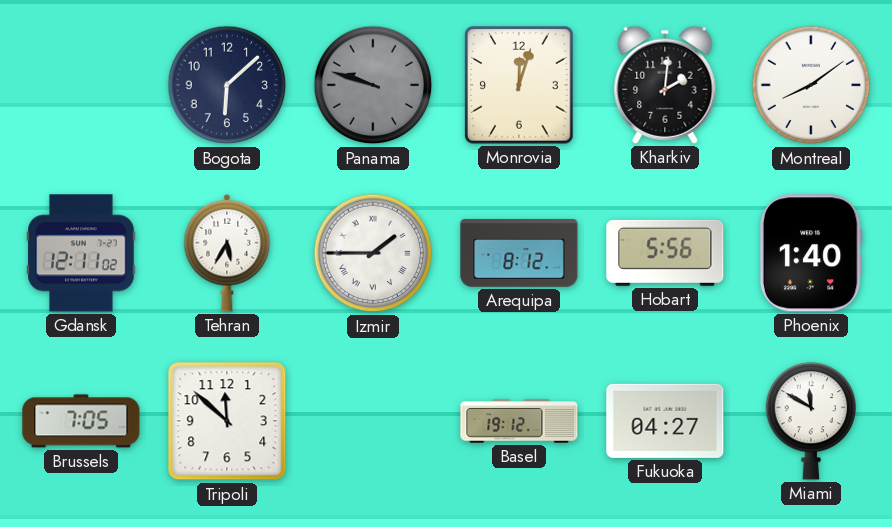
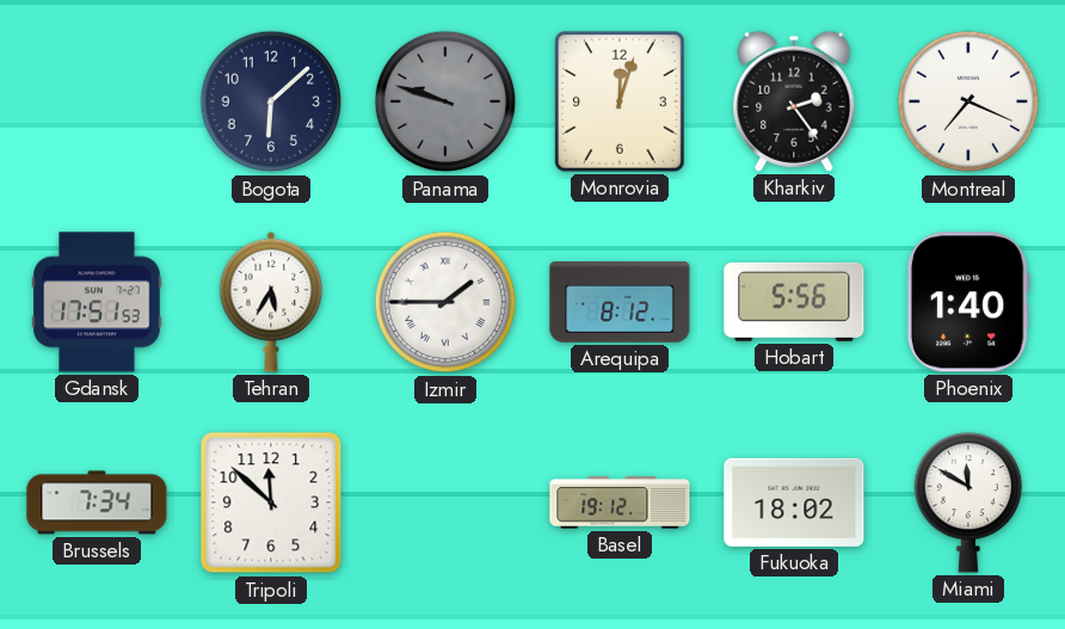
Kharkiv: 2:01 -> 2:24 (794, 101)
Montreal: 8:09 -> 7:19 (968, 101)
Gdansk: 12:11 -> 17:51 (97, 302)
Brussels: 7:05 -> 7:34 (97, 502)
Fukuoka: 04:27 -> 18:02 (794, 502)
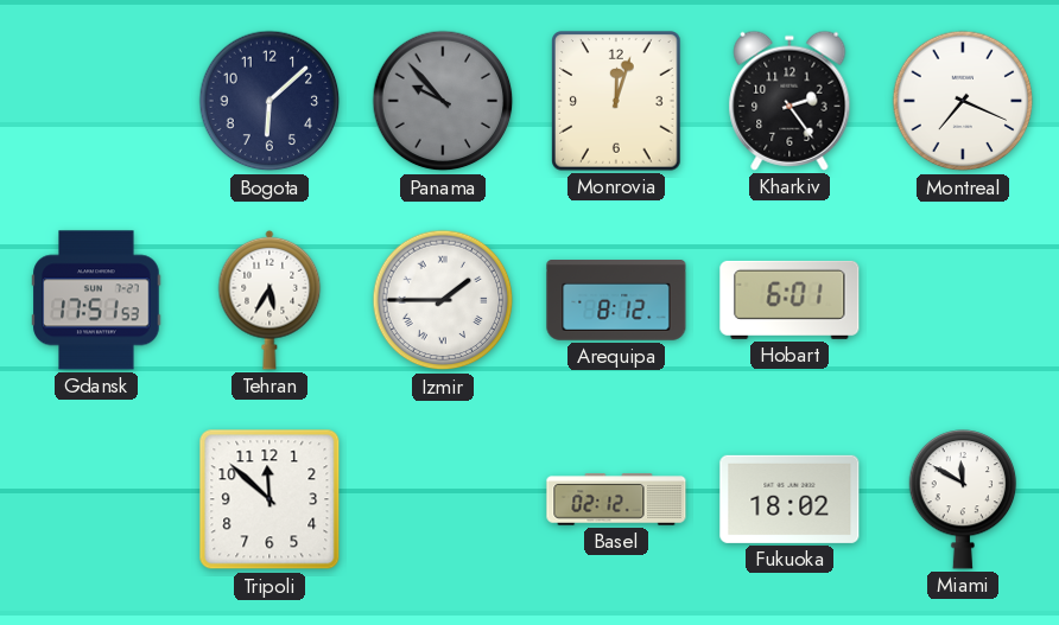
Panama: 9:48 -> 9:53 (443, 101)
Hobart: 5:56 -> 6:01 (790, 300)
Phoenix: 1:40 -> none (968, 302)
Brussels: 7:34 -> none (97, 502)
Basel: 19:12 -> 02:12 (616, 499)
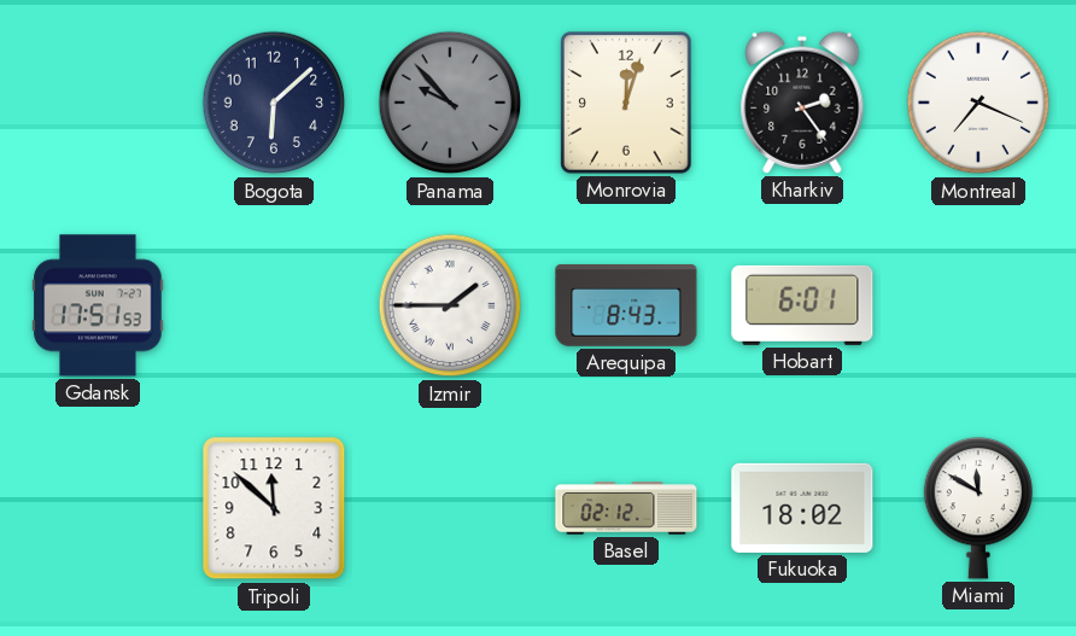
Tehran: 5:35 -> none (269, 300)
Arequipa: 8:12 -> 8:43 (626, 305)
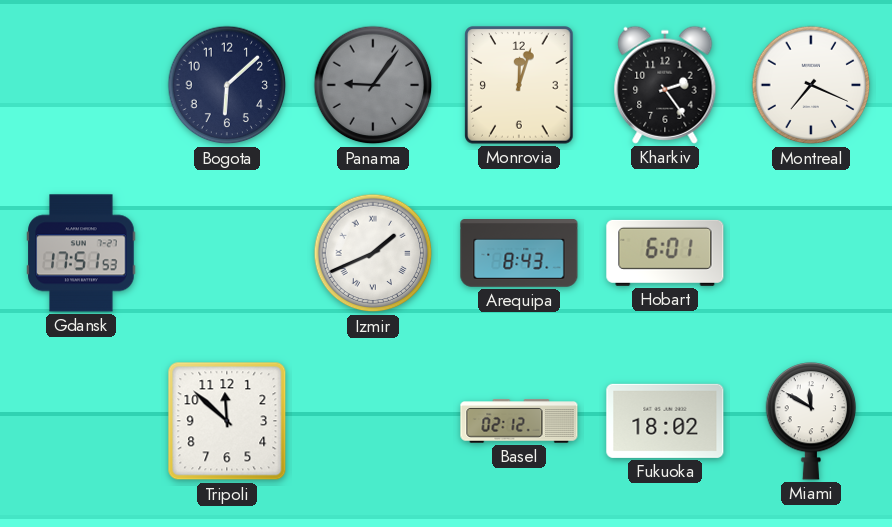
Panama: 9:53 -> 9:06 (373, 85)
Izmir: 1:45 -> 1:41 (373, 253)
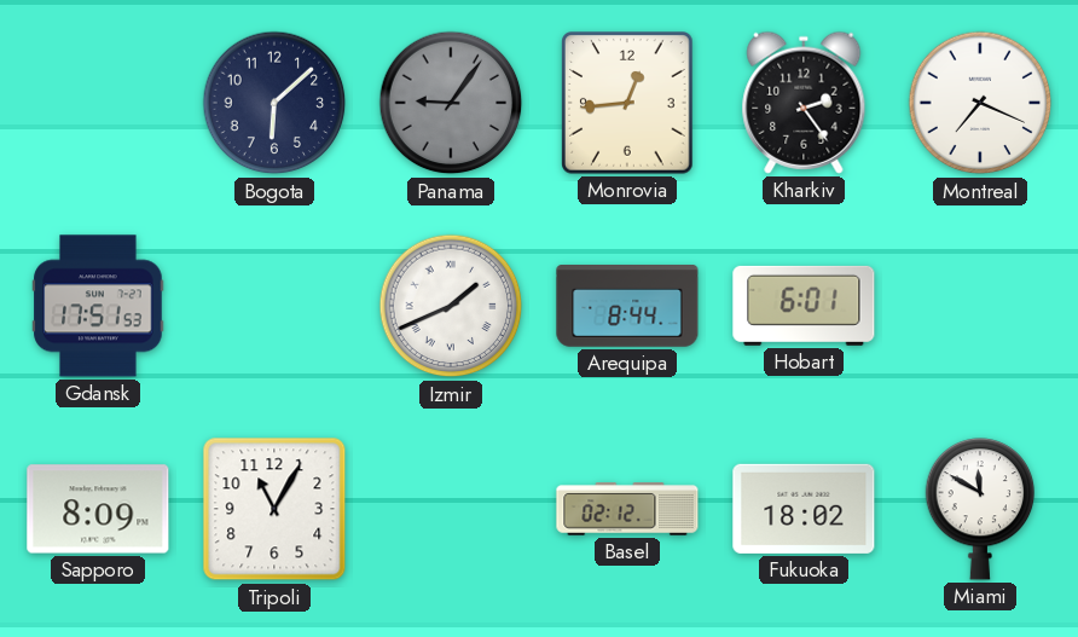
Monrovia: 12:03 -> 12:44 (627, 103)
Arequipa: 8:43 -> 8:44 (627, 306)
Sapporo: none -> 8:09 (98, 509)
Tripoli: 11:52 -> 11:05 (274, 509)
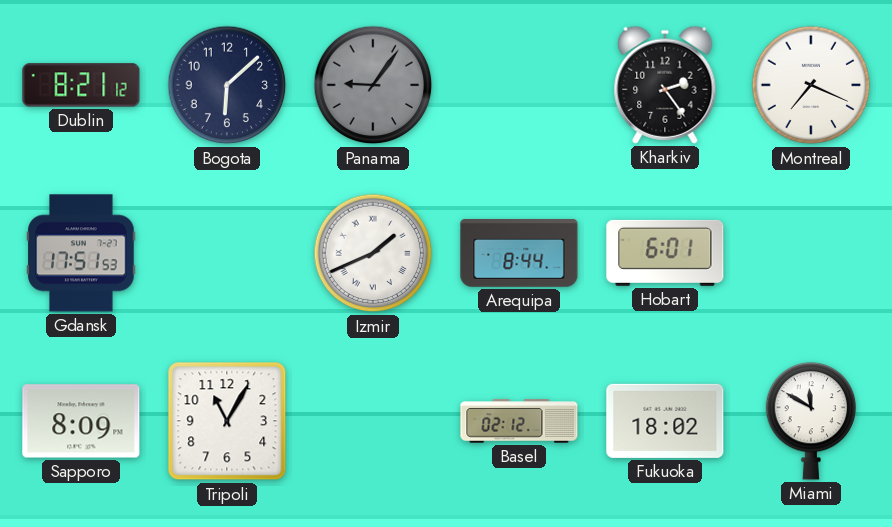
Dublin: none -> 8:21 (81, 85)
Monrovia: 12:44 -> none (627, 103)
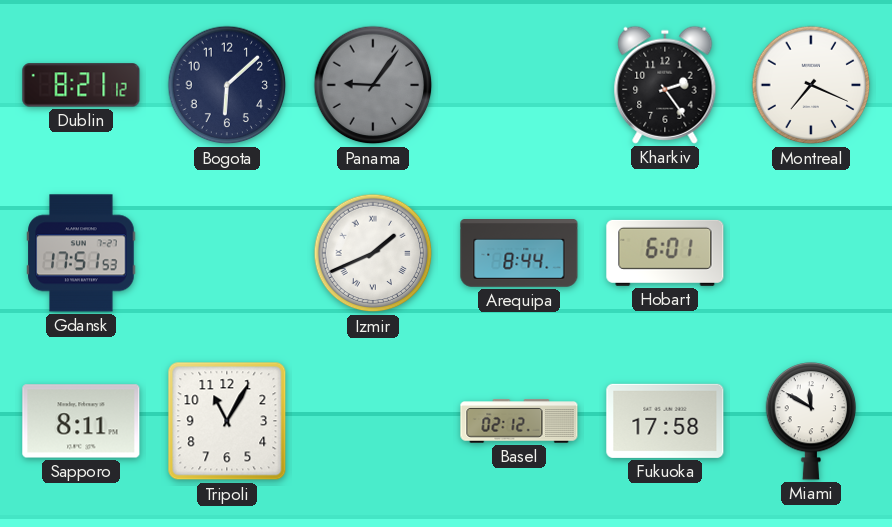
Sapporo: 8:09 -> 8:11 (81, 421)
Fukuoka: 18:02 -> 17:58 (665, 421)
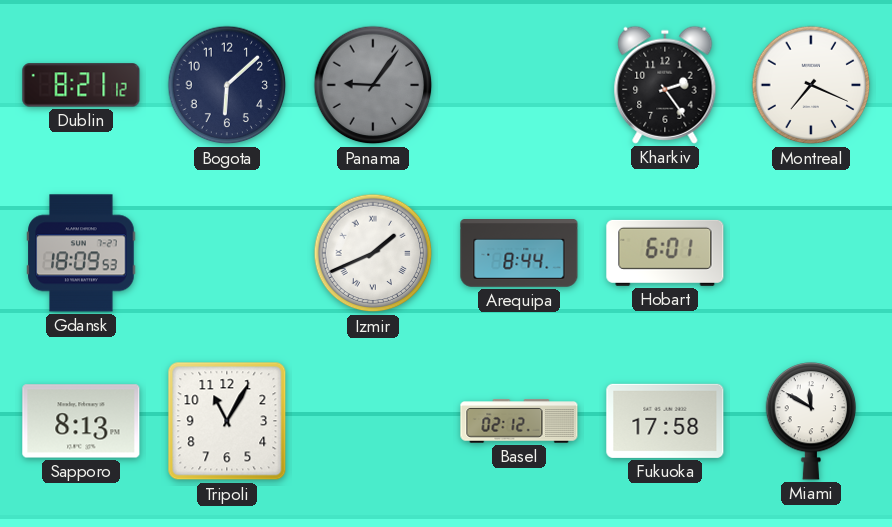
Gdansk: 17:51 -> 18:09 (81, 253)
Sapporo: 8:11 -> 8:13 (81, 421)
